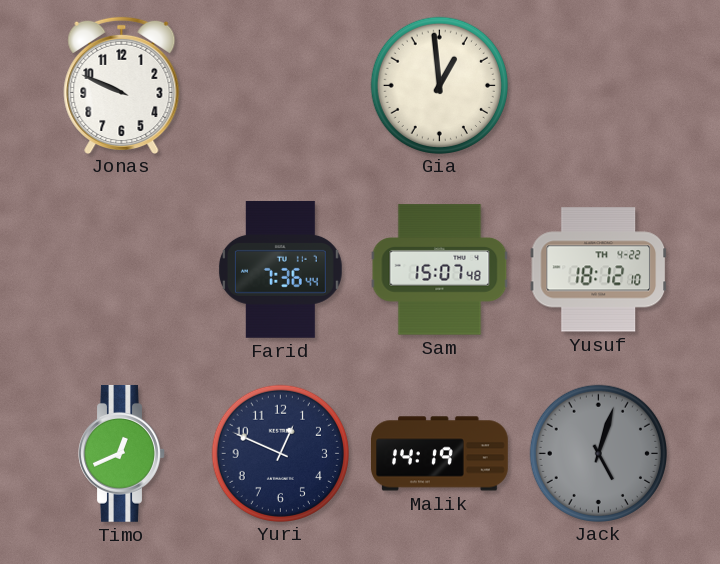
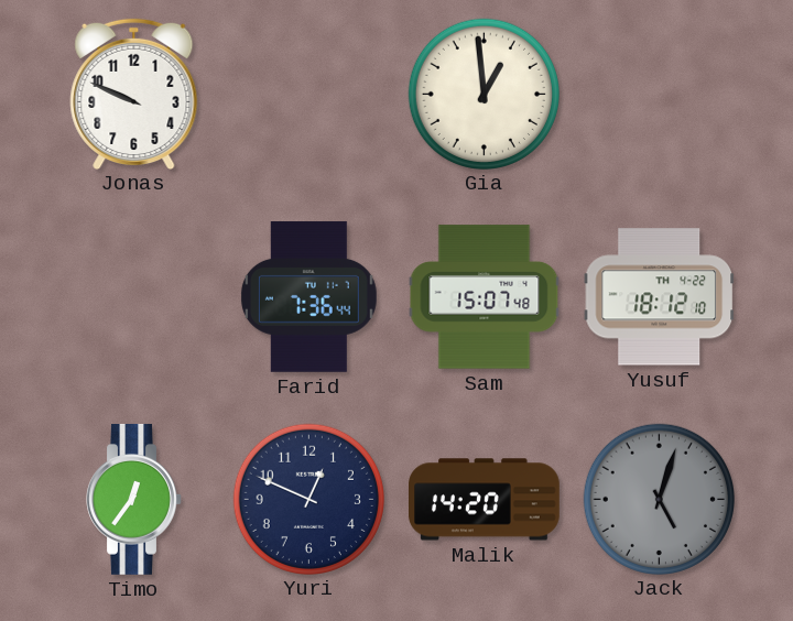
Timo: 12:41 -> 12:36 (134, 499)
Malik: 14:19 -> 14:20 (485, 500)
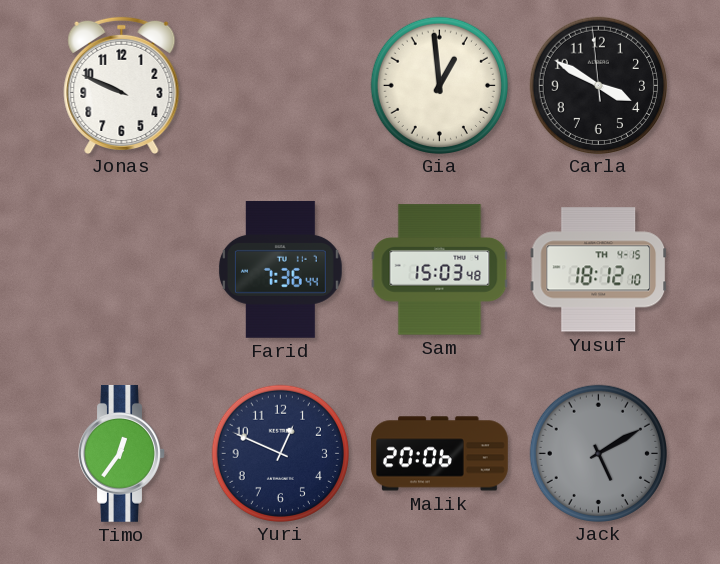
Carla: none -> 3:49 (598, 85)
Sam: 15:07 -> 15:03 (440, 270)
Yusuf date: TH 4-22 -> TH 4-15 (599, 270)
Malik: 14:20 -> 20:06 (440, 454)
Jack: 5:03 -> 5:10 (598, 453)
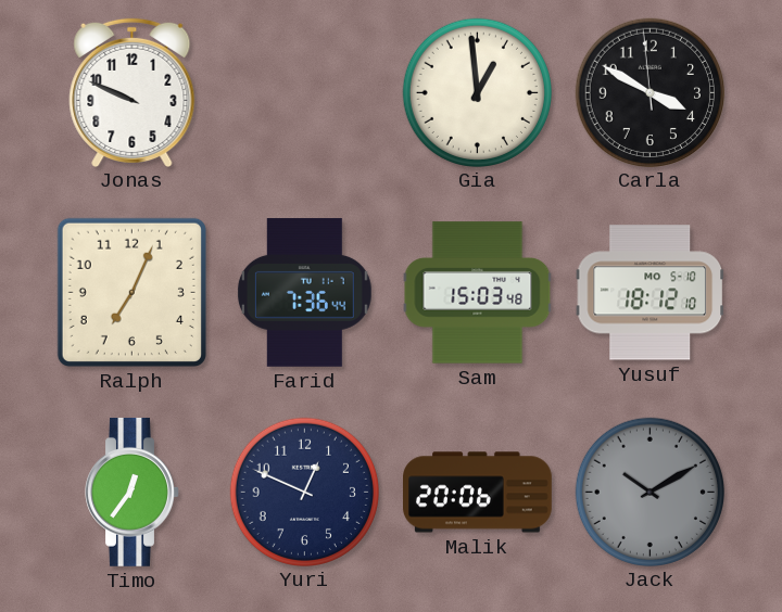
Ralph: none -> 7:04 (131, 292)
Yusuf date: TH 4-15 -> MO 5-10 (651, 293)
Jack: 5:10 -> 10:10 (649, 492)
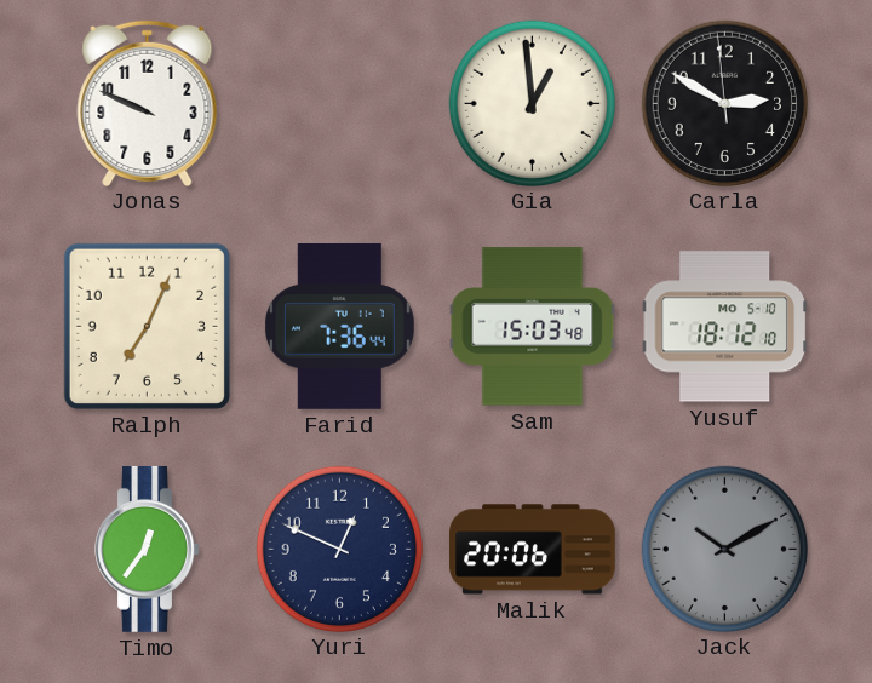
Carla: 3:49 -> 2:49 (724, 103)
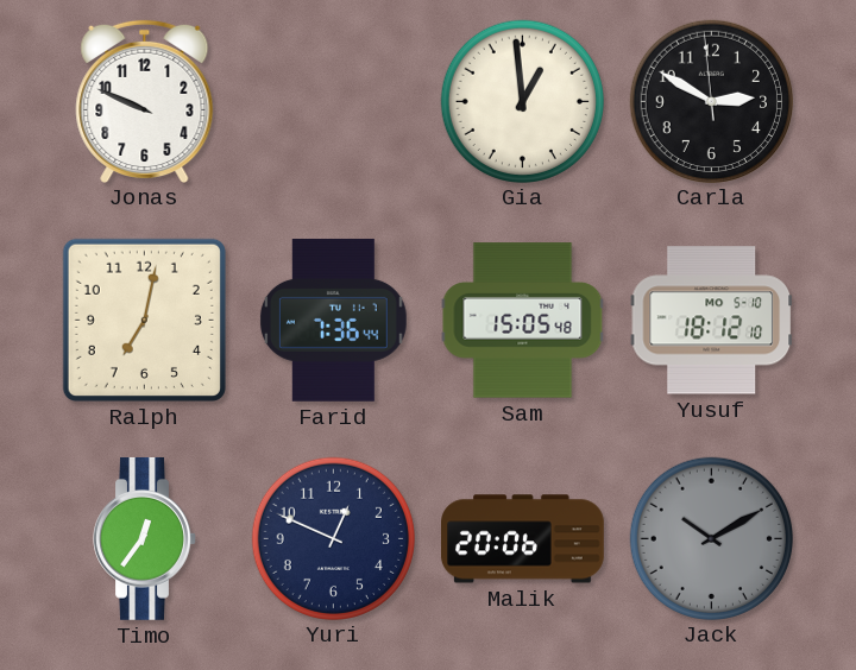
Ralph: 7:04 -> 7:02 (144, 320)
Sam: 15:03 -> 15:05 (523, 321)
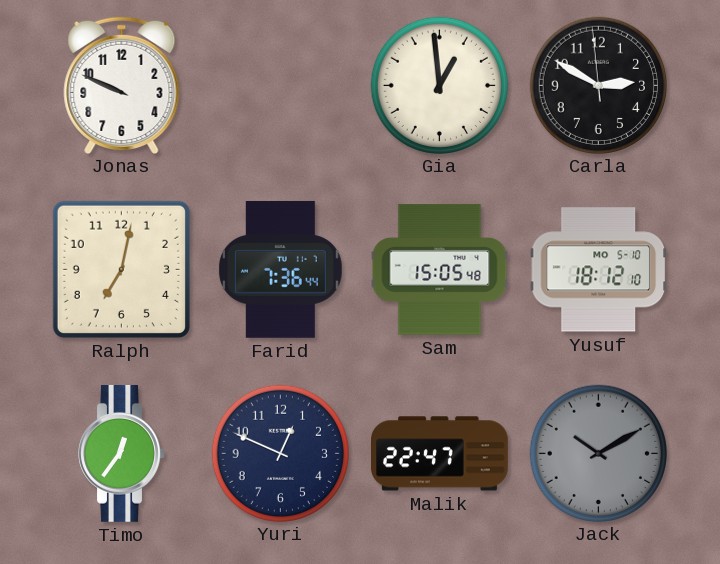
Malik: 20:06 -> 22:47 (440, 454)
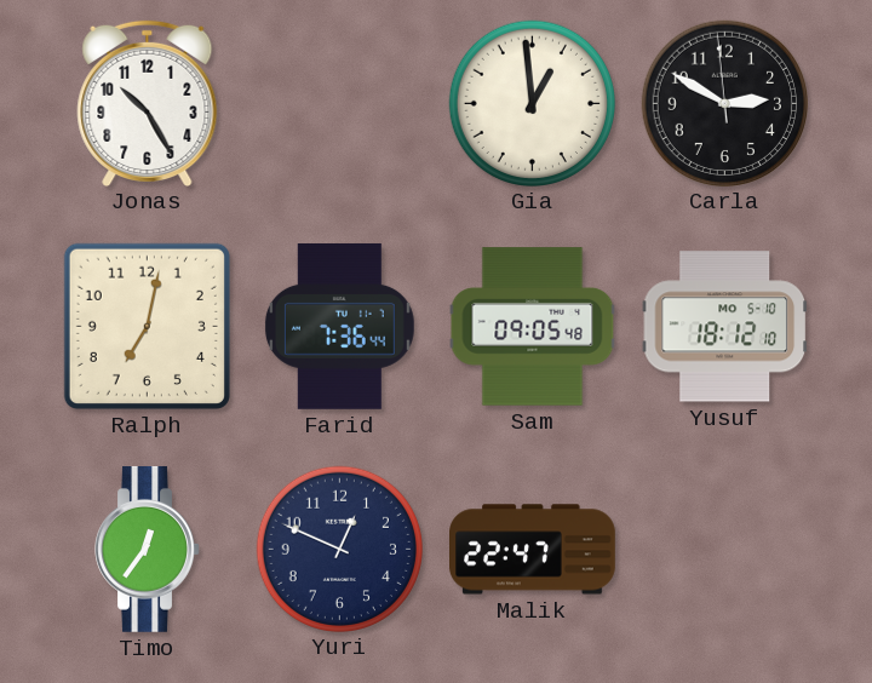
Jonas: 9:49 -> 10:25 (148, 103)
Sam: 15:05 -> 09:05 (533, 327)
Jack: 10:10 -> none (598, 453)
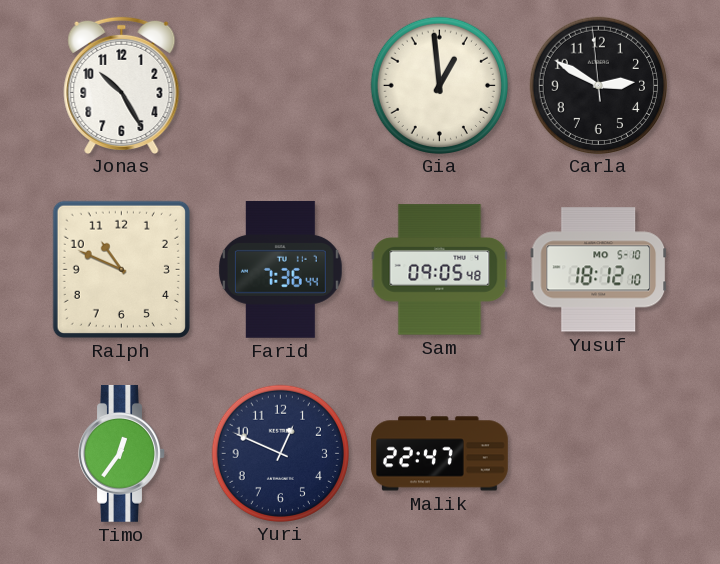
Ralph: 7:02 -> 10:49 (121, 269)
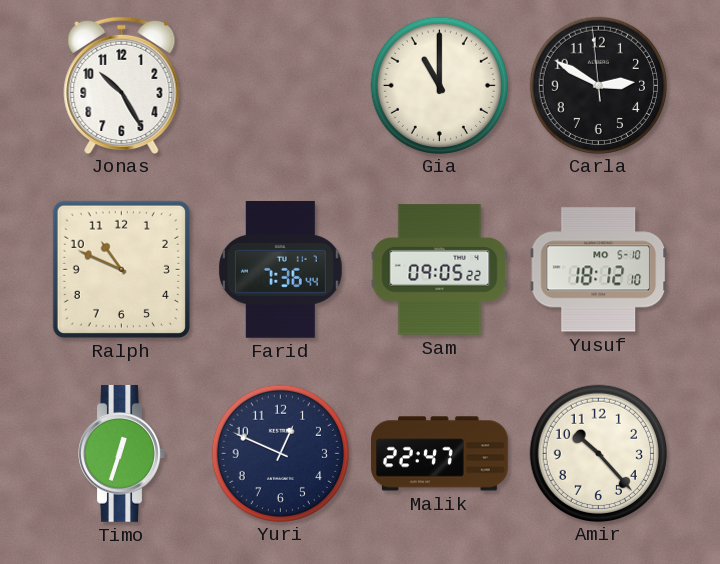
Gia: 12:59 -> 11:00 (439, 85)
Sam: 09:05:48 -> 09:05:22 (440, 270)
Timo: 12:36 -> 12:33 (122, 453)
Amir: none -> 10:23 (598, 453)
